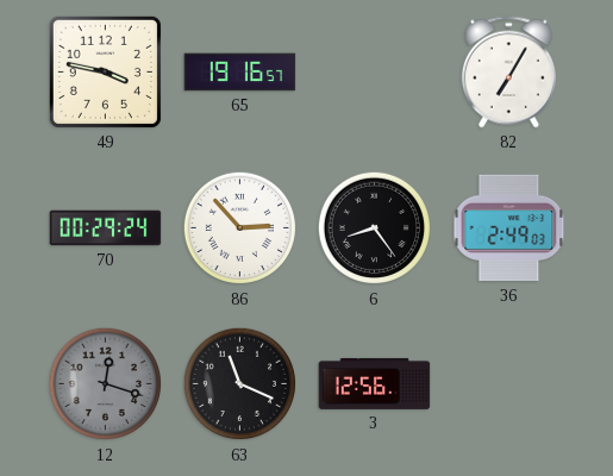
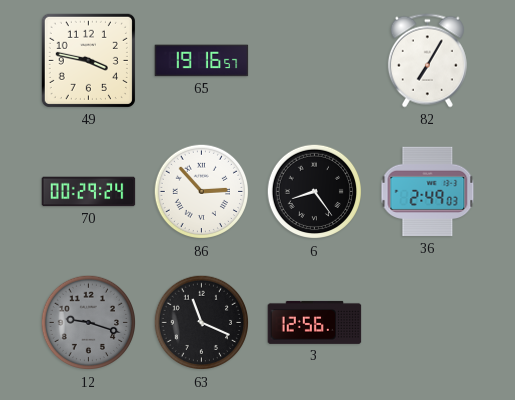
12: 12:18 -> 9:18 (89, 323)
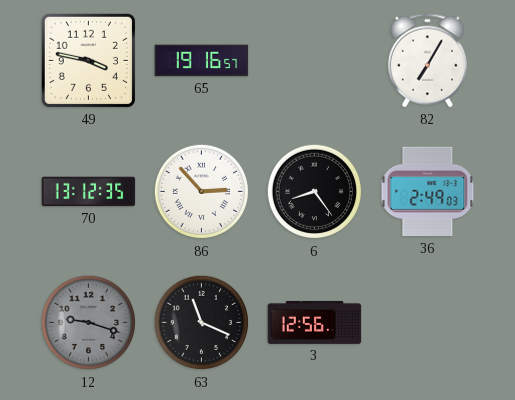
70: 00:29 -> 13:12 (89, 192)
